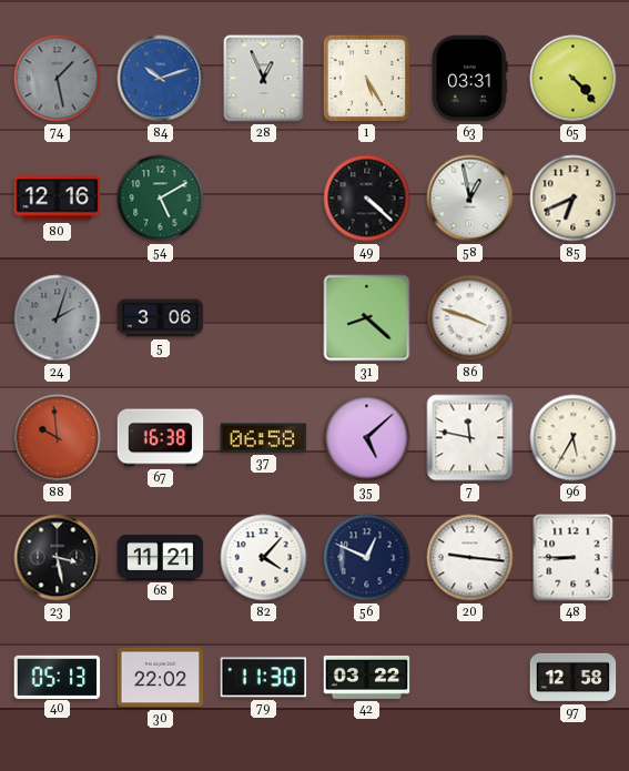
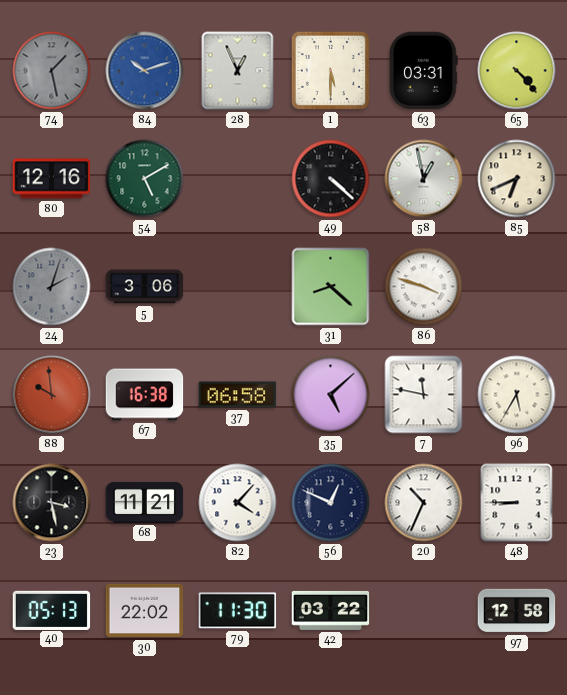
1: 5:25 -> 5:30 (330, 70)
20: 9:16 -> 10:34 (424, 503)
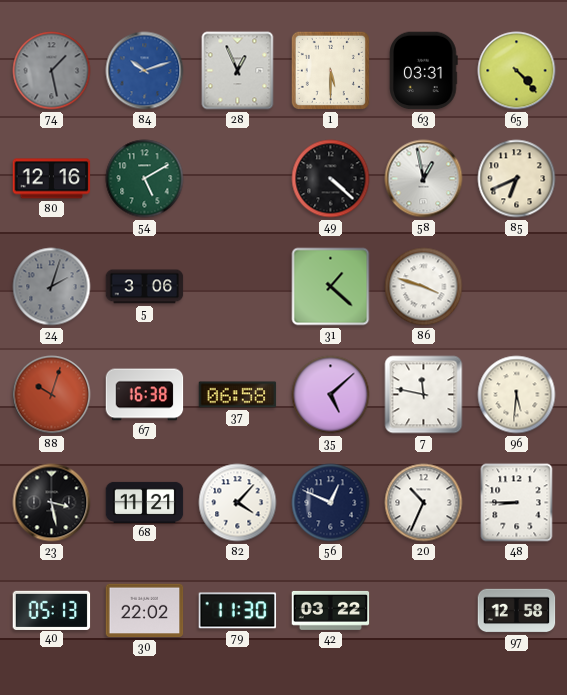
31: 8:22 -> 1:22 (331, 287)
88: 9:59 -> 10:03 (52, 395)
96: 5:35 -> 5:31 (517, 395)
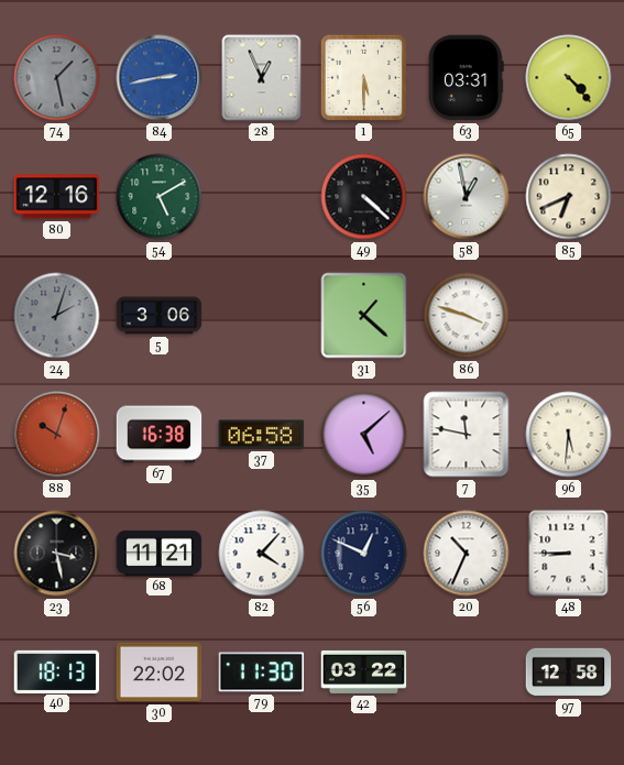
84: 10:12 -> 2:43 (160, 78)
40: 05:13 -> 18:13 (57, 671)
